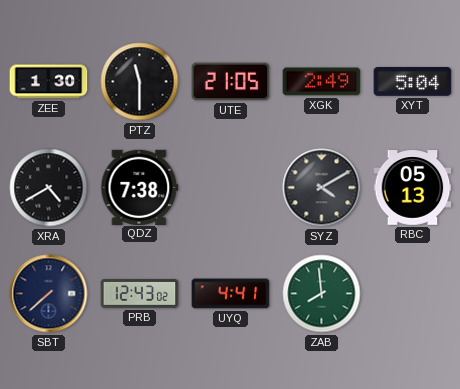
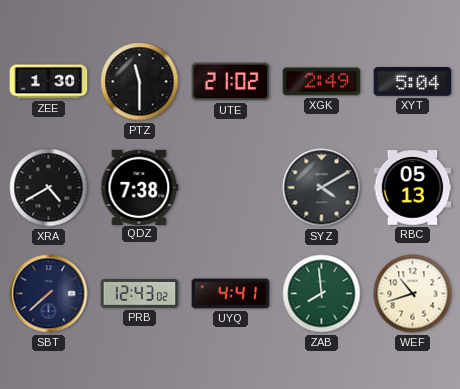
UTE: 21:05 -> 21:02 (231, 82)
WEF: none -> 10:42 (413, 294)
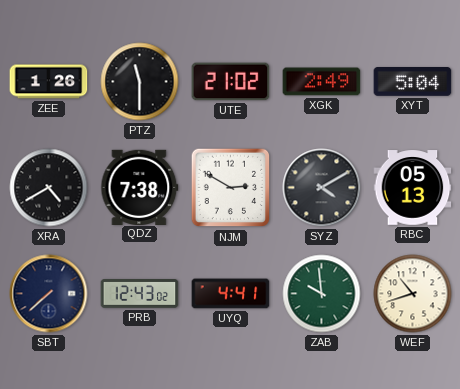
ZEE: 1:30 -> 1:26 (49, 82)
NJM: none -> 2:50 (231, 188)
ZAB: 7:59 -> 9:59 (322, 294)
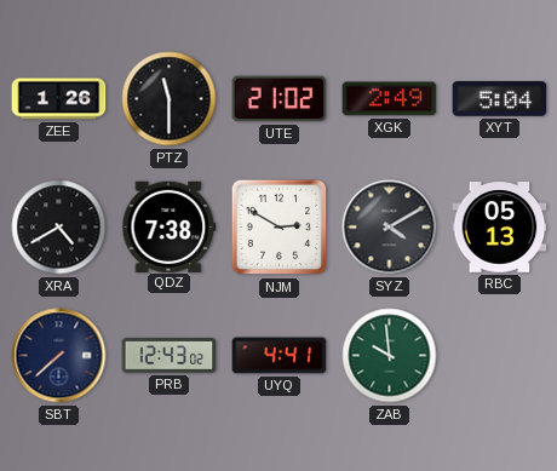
WEF: 10:42 -> none (413, 294)
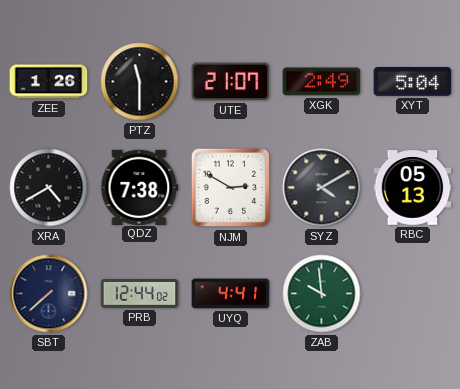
UTE: 21:02 -> 21:07 (231, 82)
PRB: 12:43 -> 12:44 (140, 294)
